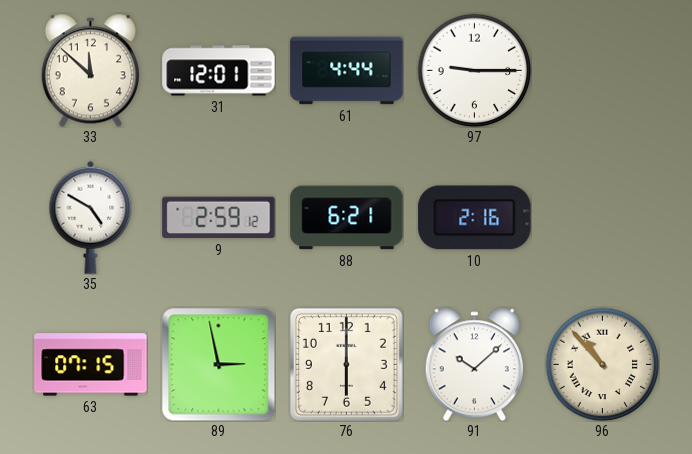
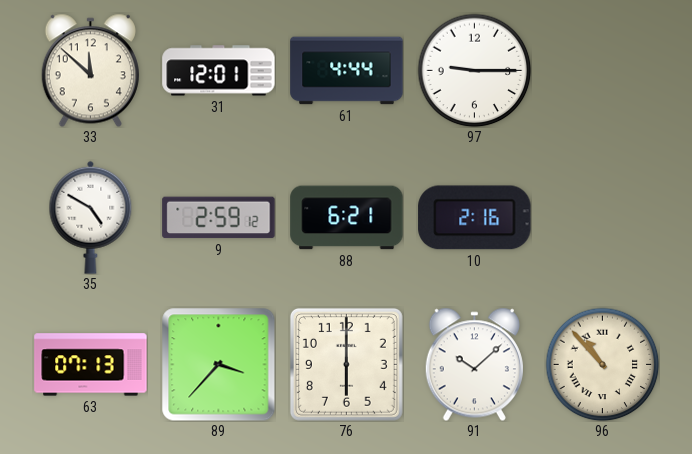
63: 07:15 -> 07:13 (91, 365)
89: 2:58 -> 3:37 (218, 364)
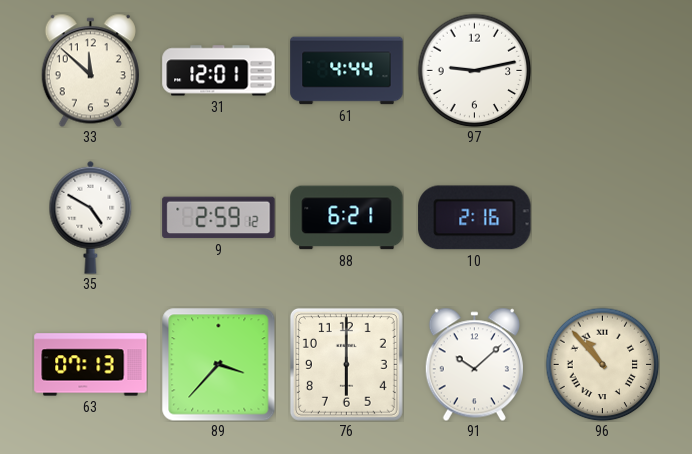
97: 9:15 -> 9:13 (474, 70)
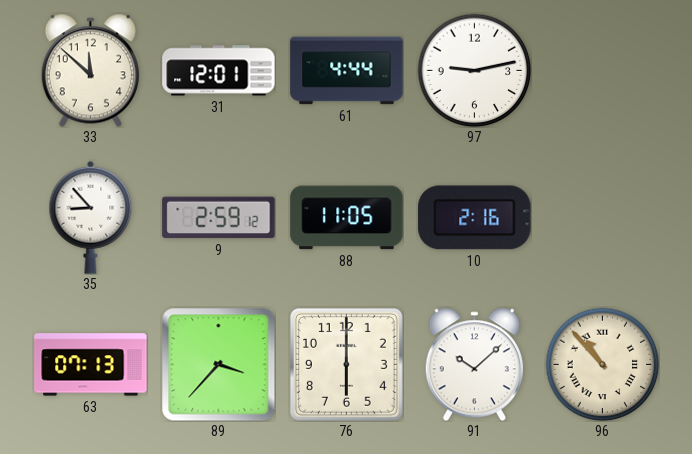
35: 4:50 -> 8:53 (91, 217)
88: 6:21 -> 11:05 (347, 218)
